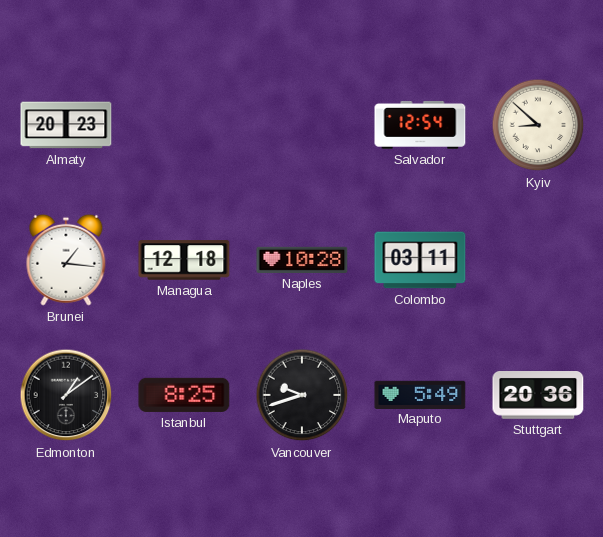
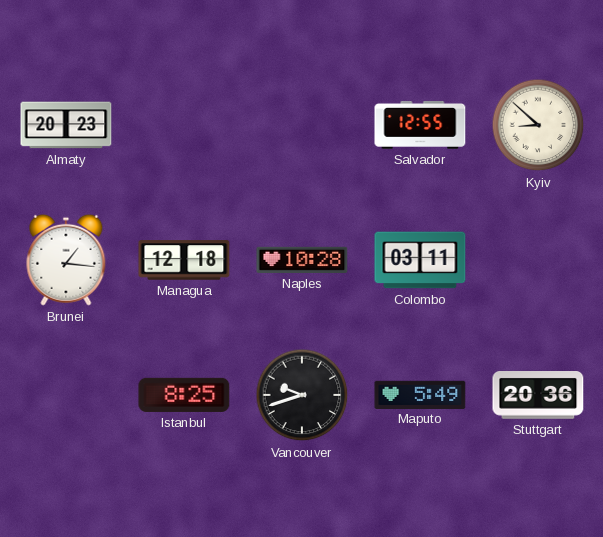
Salvador: 12:54 -> 12:55 (420, 125)
Edmonton: 1:09 -> none (66, 395)
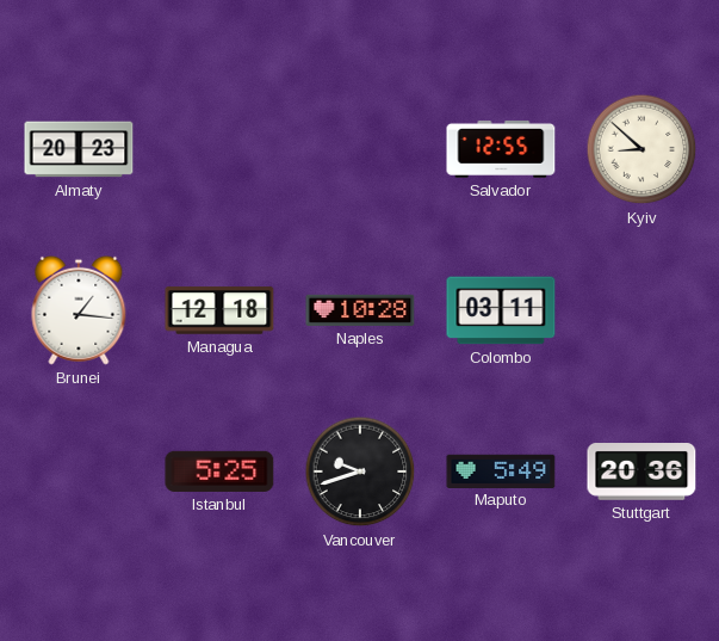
Istanbul: 8:25 -> 5:25 (219, 471)
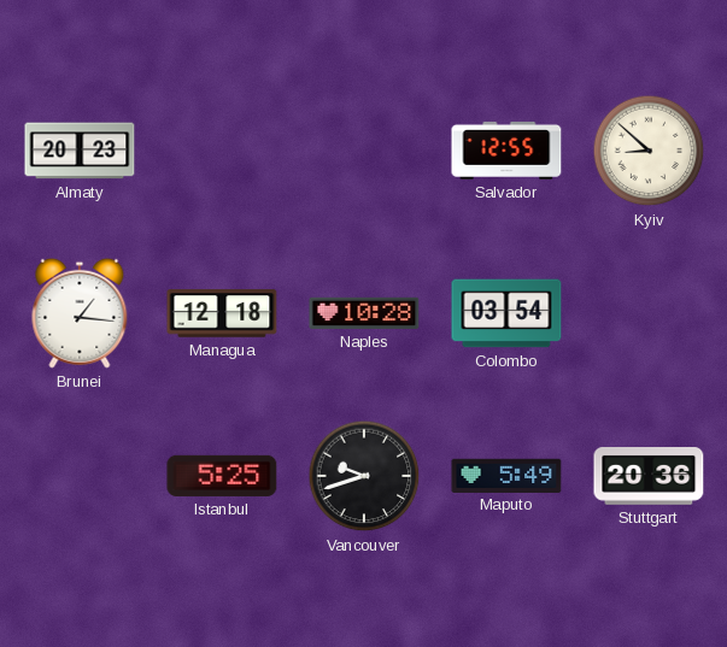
Colombo: 03:11 -> 03:54 (506, 313)
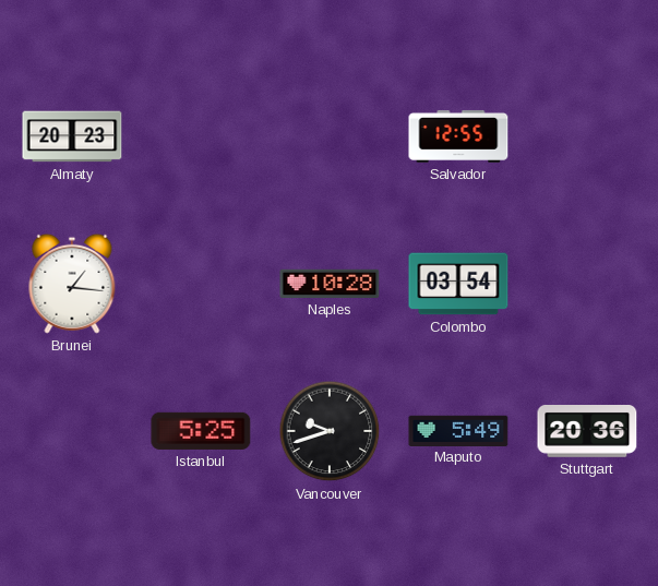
Kyiv: 8:52 -> none (649, 151)
Managua: 12:18 -> none (222, 313)
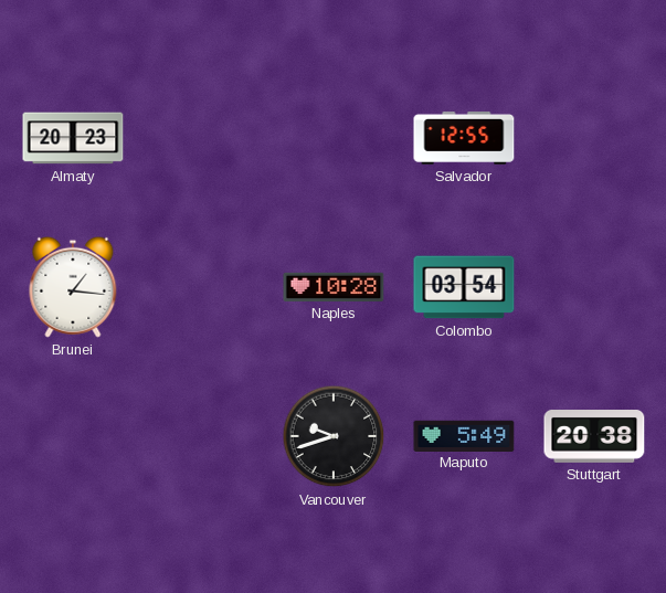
Istanbul: 5:25 -> none (201, 431)
Stuttgart: 20:36 -> 20:38 (594, 437)
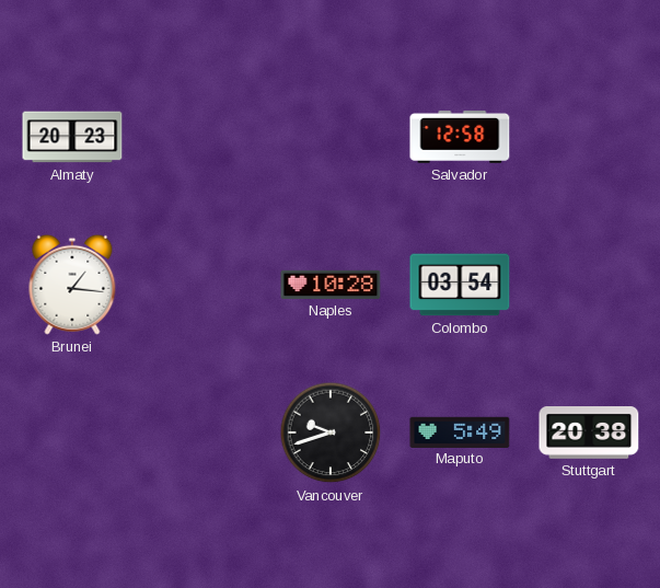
Salvador: 12:55 -> 12:58 (460, 137)
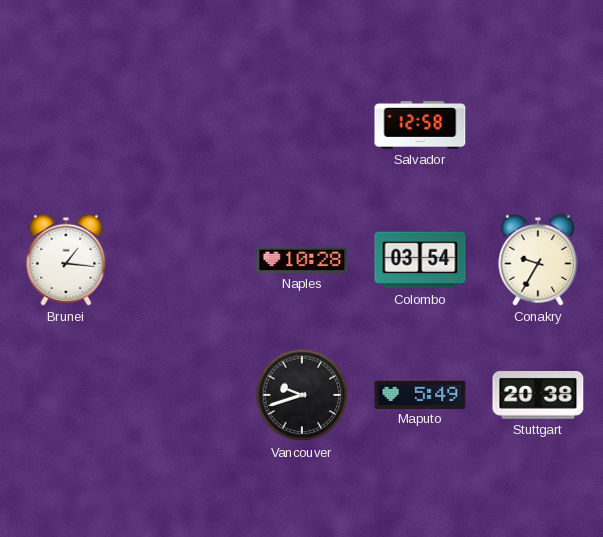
Almaty: 20:23 -> none (72, 137)
Conakry: none -> 9:35 (538, 260)
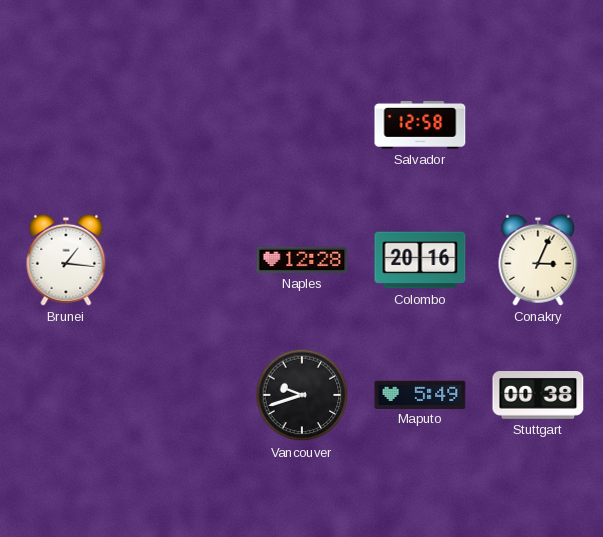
Naples: 10:28 -> 12:28 (302, 260)
Colombo: 03:54 -> 20:16 (420, 260)
Conakry: 9:35 -> 3:04 (538, 260)
Stuttgart: 20:38 -> 00:38 (538, 396)
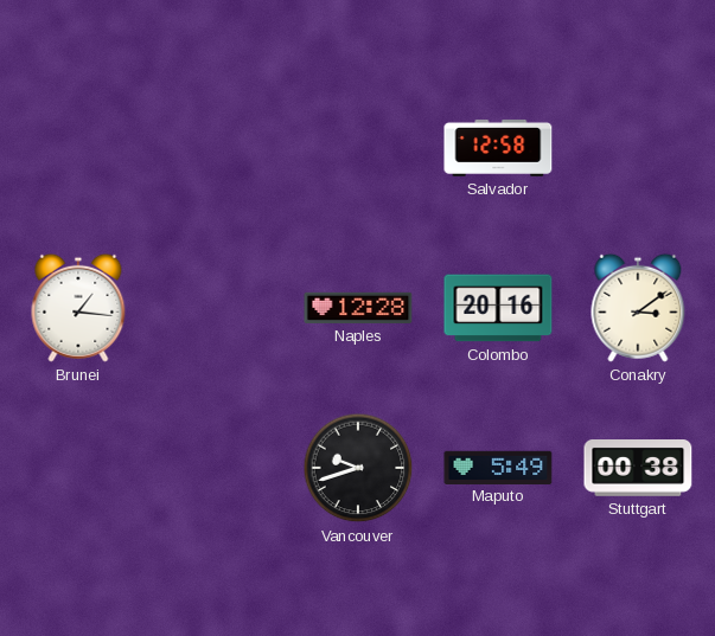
Conakry: 3:04 -> 3:09 (638, 308)
